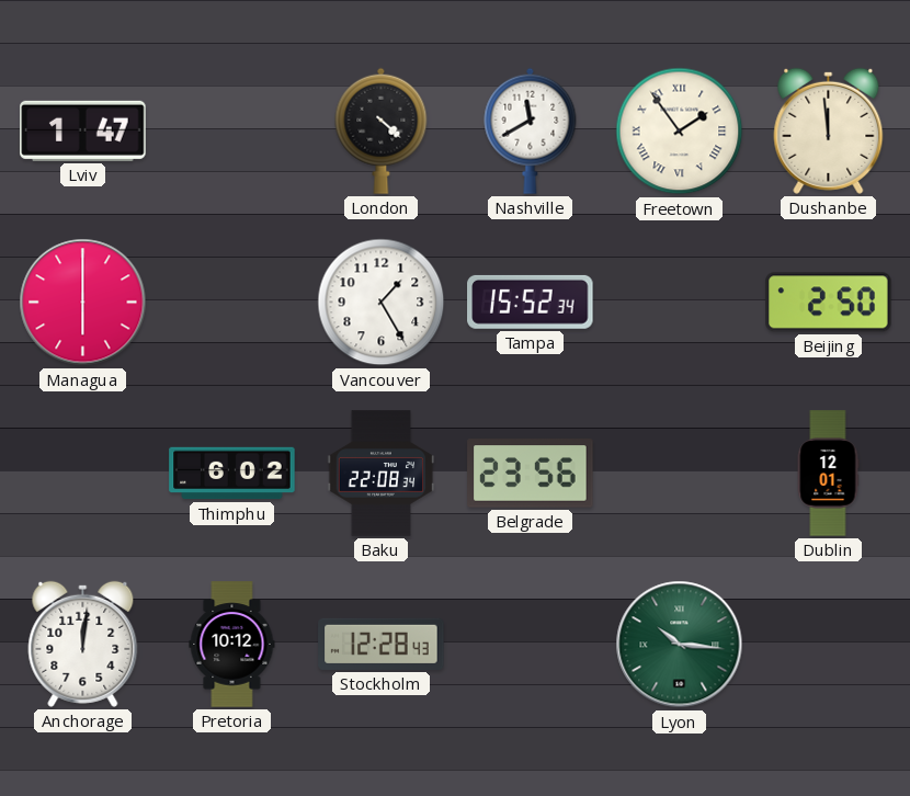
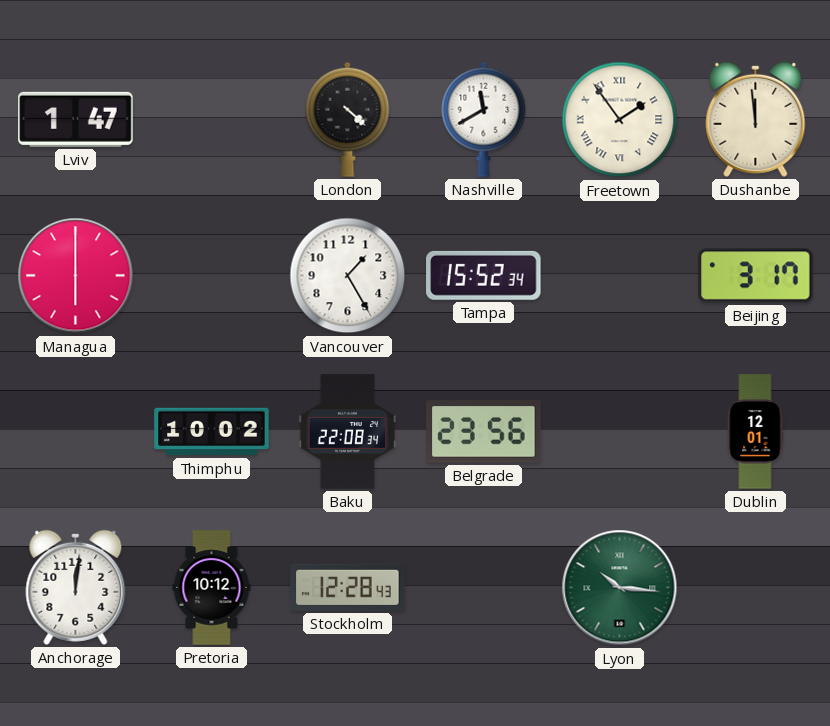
Beijing: 2:50 -> 3:17 (756, 276)
Thimphu: 6:02 -> 10:02 (212, 432)
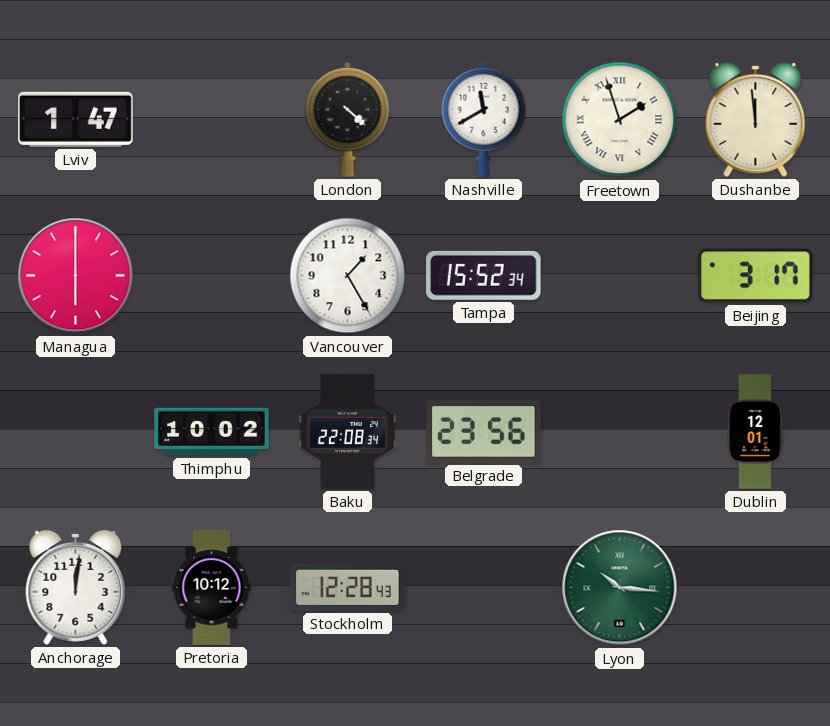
Freetown: 1:54 -> 1:57 (620, 120)
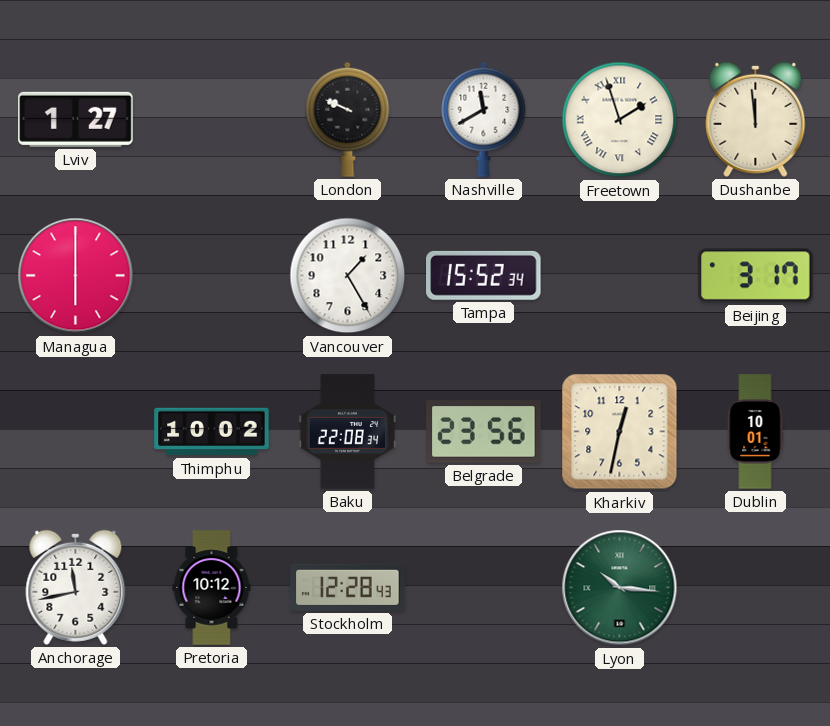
Lviv: 1:47 -> 1:27 (76, 119)
London: 4:22 -> 9:49 (348, 119)
Kharkiv: none -> 12:32 (620, 432)
Dublin: 12:01 -> 10:01 (755, 432)
Anchorage: 12:01 -> 11:43 (76, 587)
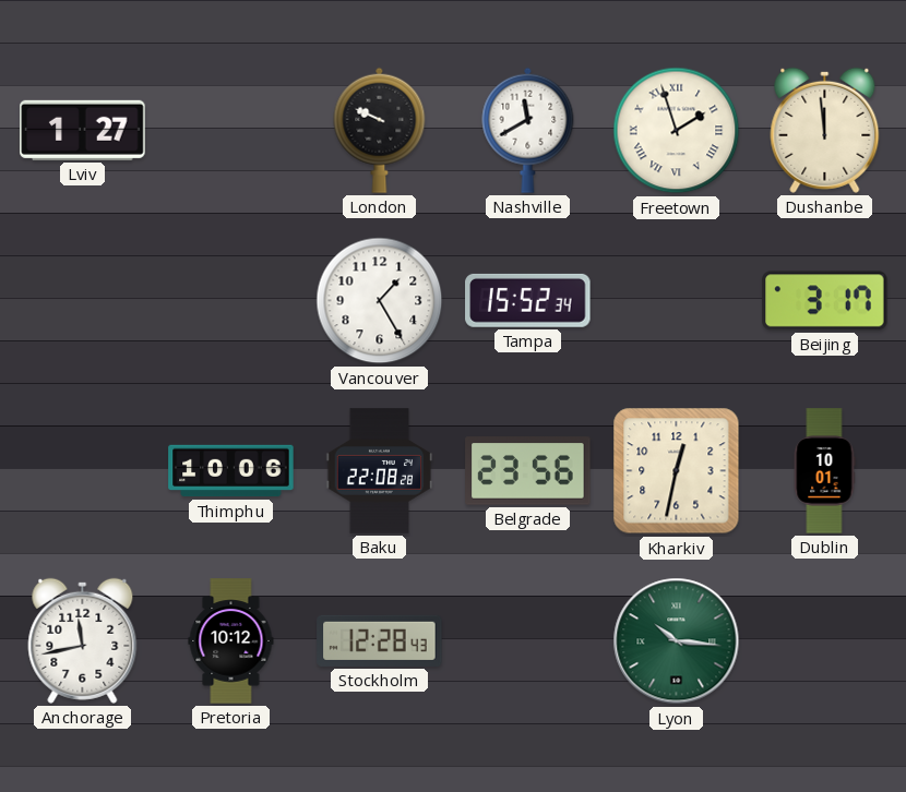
Managua: 6:00 -> none (76, 276)
Thimphu: 10:02 -> 10:06 (231, 471)
Baku: 22:08:34 -> 22:08:28 (380, 471)
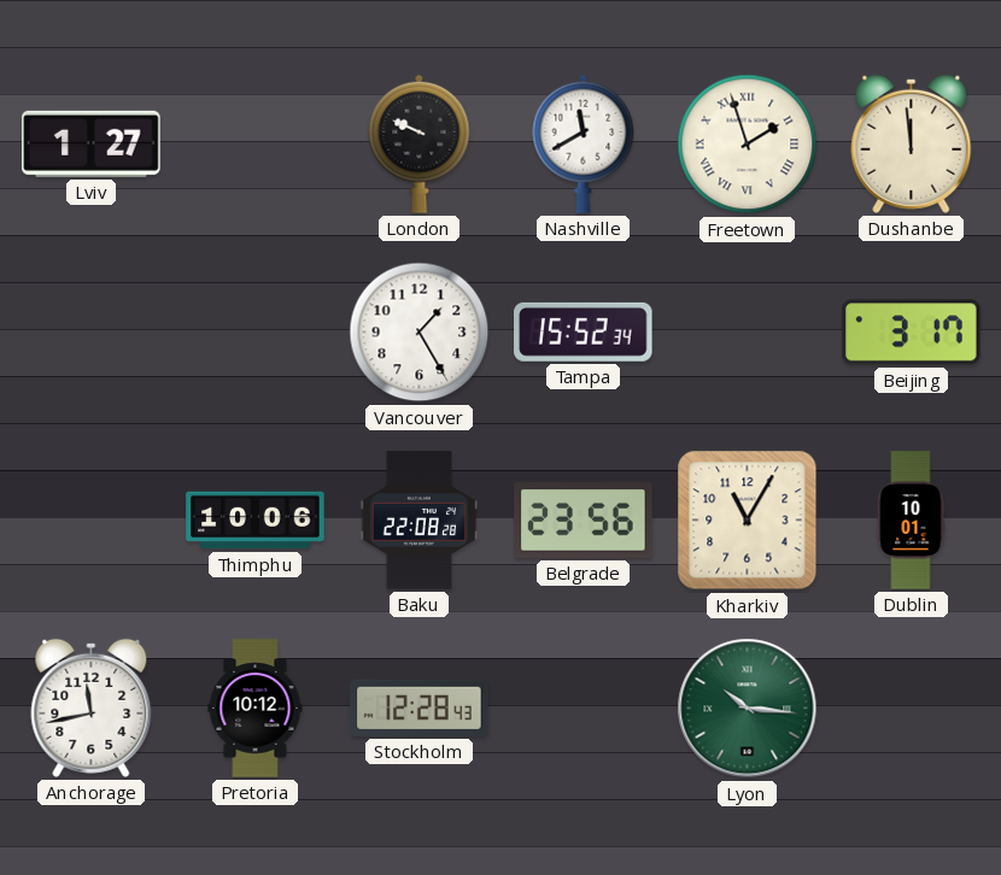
Kharkiv: 12:32 -> 11:05 (748, 521)
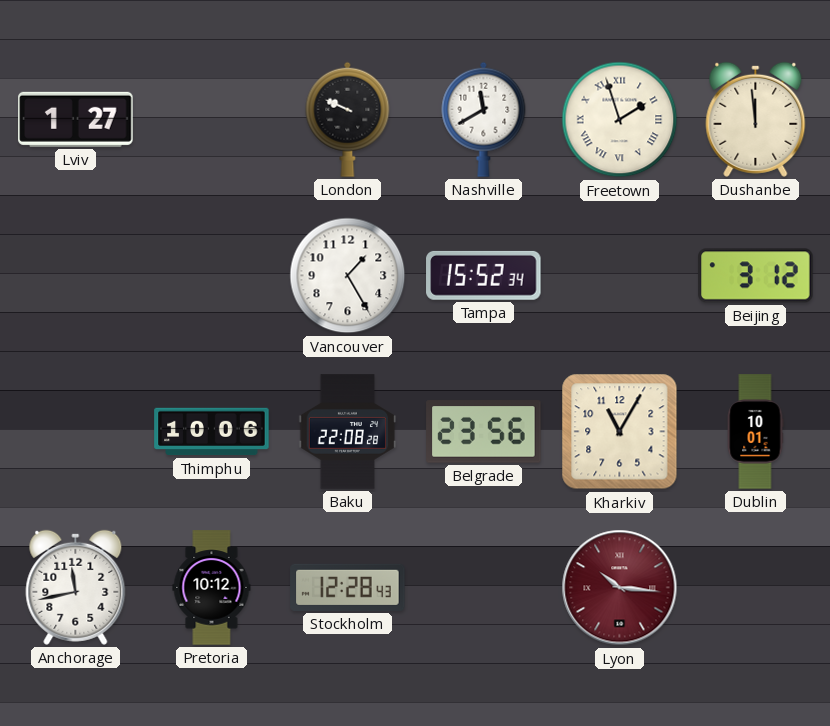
Beijing: 3:17 -> 3:12 (756, 276)
Lyon dial: green -> burgundy (620, 588)
